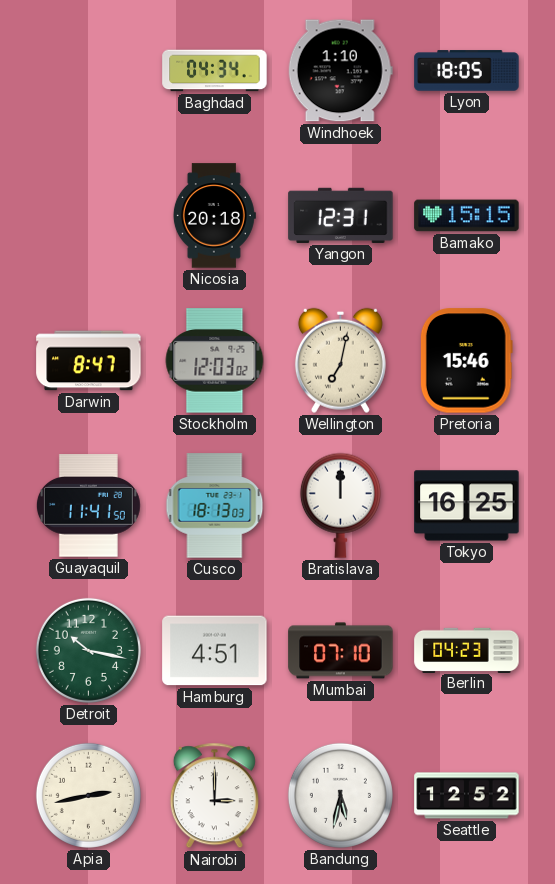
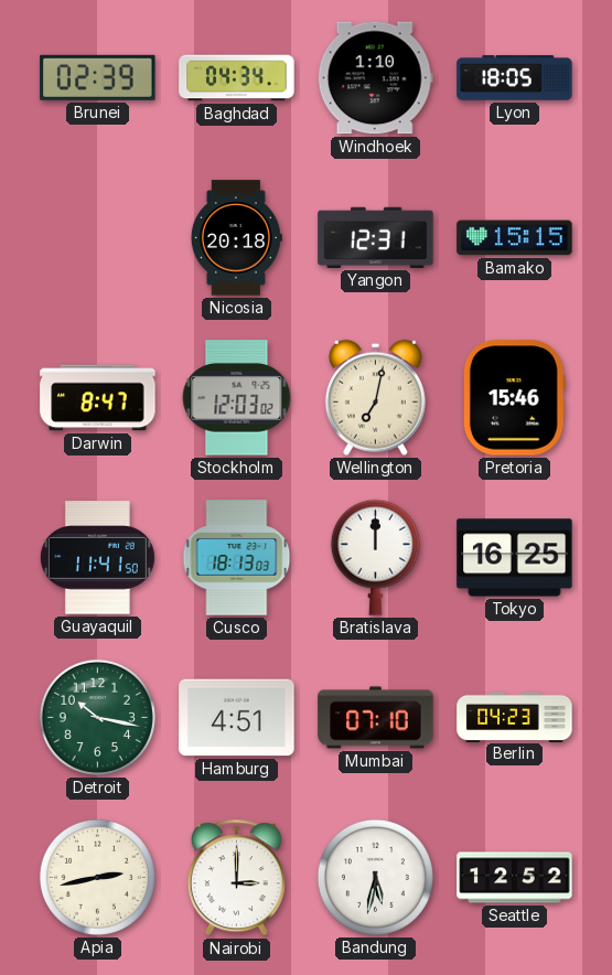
Brunei: none -> 02:39 (98, 77)
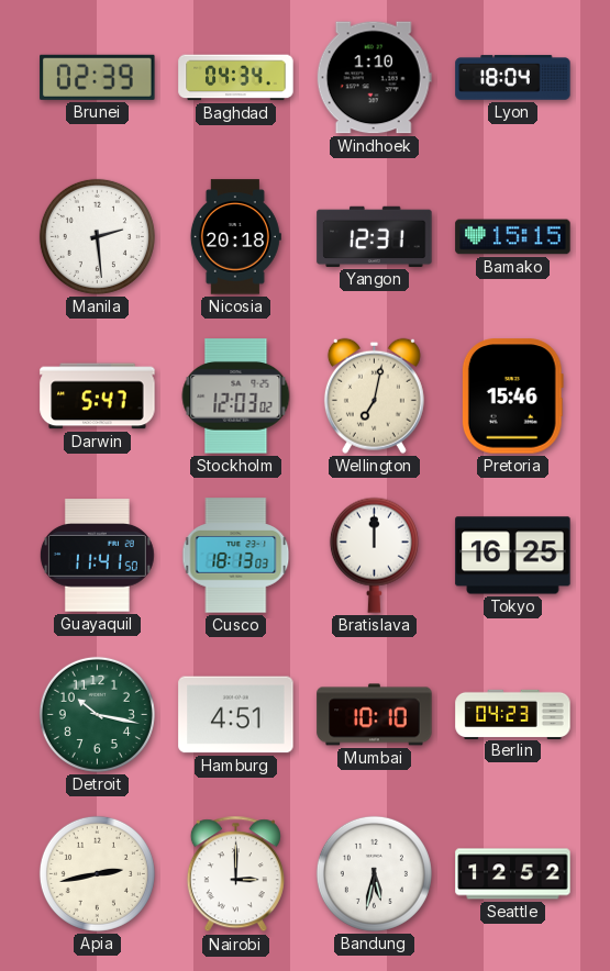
Lyon: 18:05 -> 18:04 (513, 78)
Manila: none -> 2:29 (97, 236)
Darwin: 8:47 -> 5:47 (98, 397)
Mumbai: 07:10 -> 10:10 (375, 715)
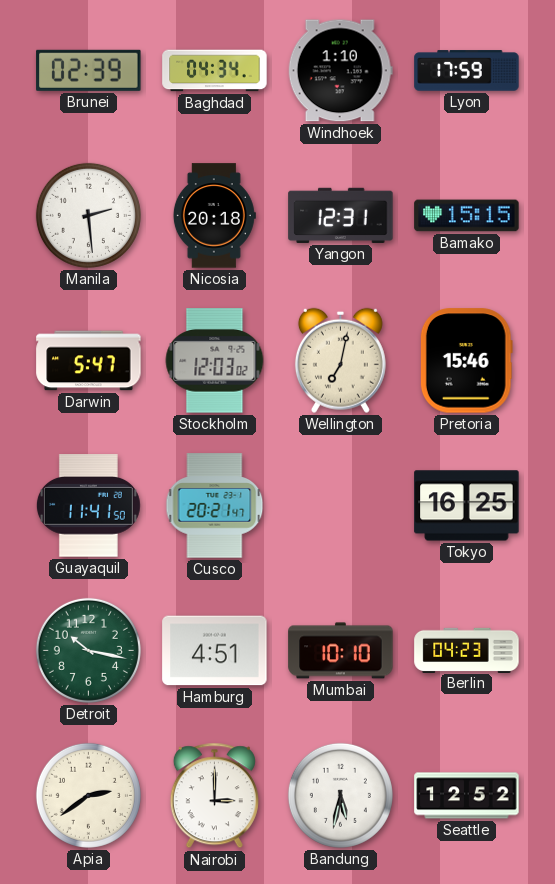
Lyon: 18:04 -> 17:59 (467, 71)
Cusco: 18:13 -> 20:21 (215, 506)
Bratislava: 12:00 -> none (374, 555)
Apia: 2:43 -> 2:39 (88, 795)
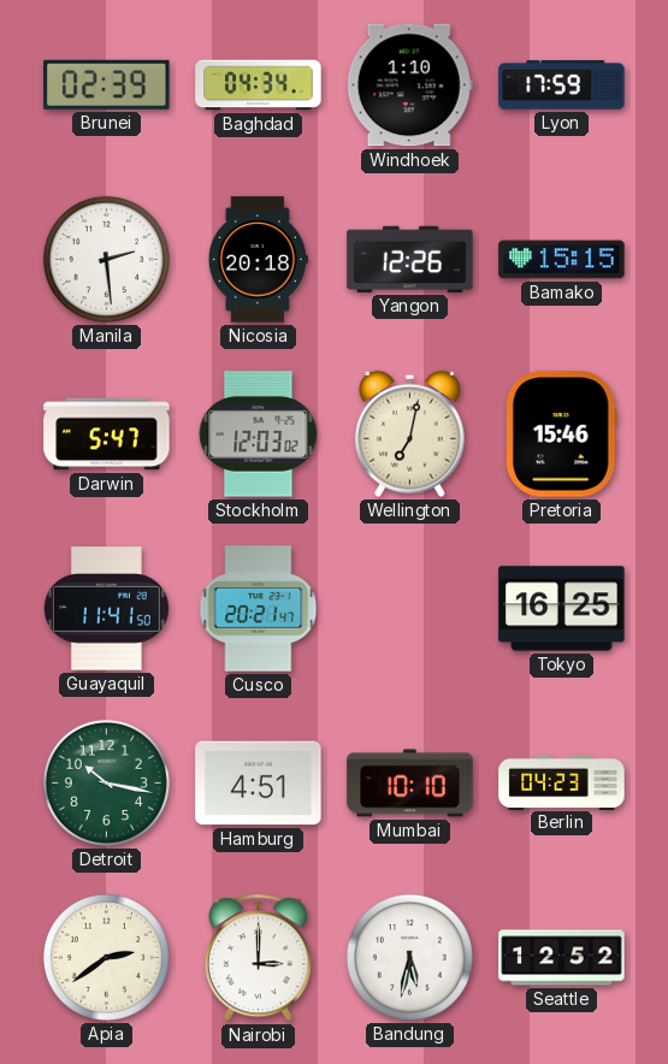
Yangon: 12:31 -> 12:26 (410, 259)
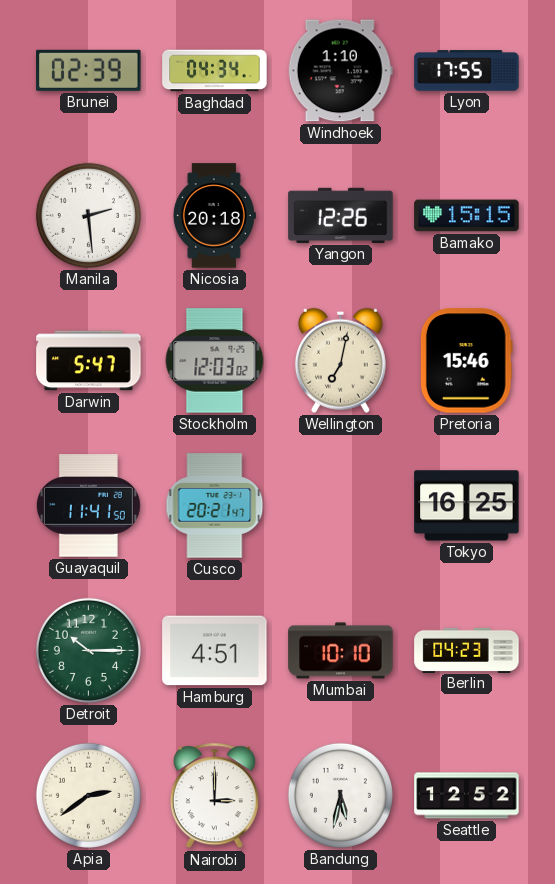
Lyon: 17:59 -> 17:55 (467, 71)
Detroit: 10:17 -> 10:15 (88, 650)
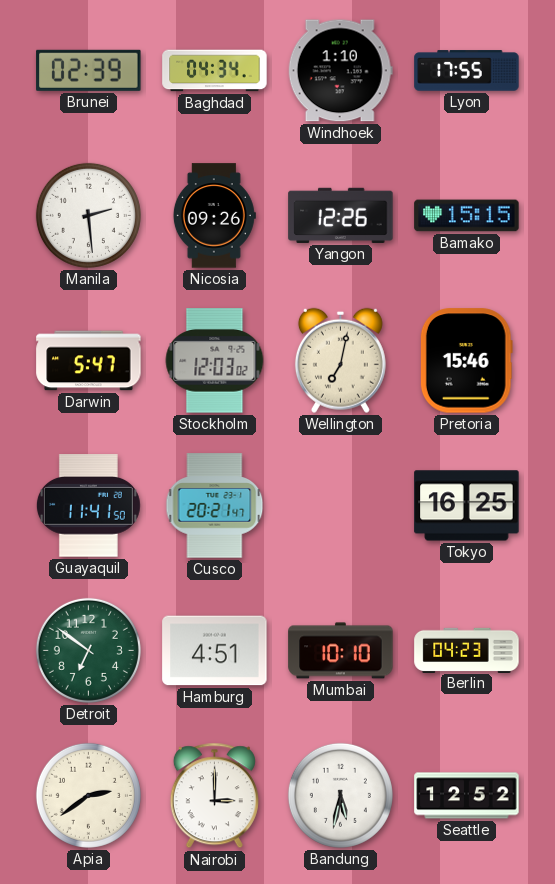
Nicosia: 20:18 -> 09:26 (214, 216)
Detroit: 10:15 -> 6:51 (88, 650)
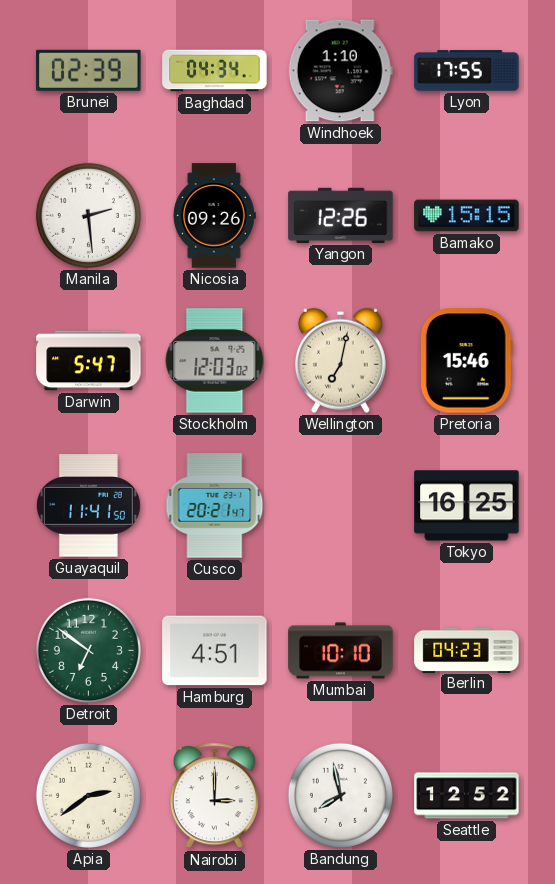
Bandung: 5:32 -> 7:58 (340, 795)
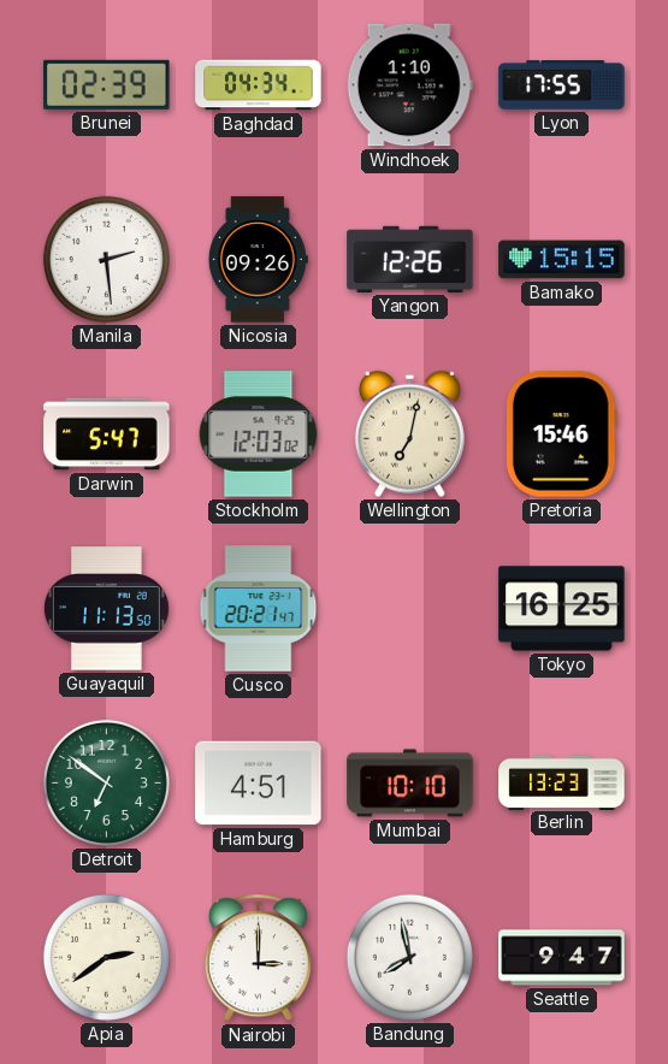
Guayaquil: 11:41 -> 11:13 (106, 609)
Berlin: 04:23 -> 13:23 (562, 782)
Seattle: 12:52 -> 9:47 (562, 958)
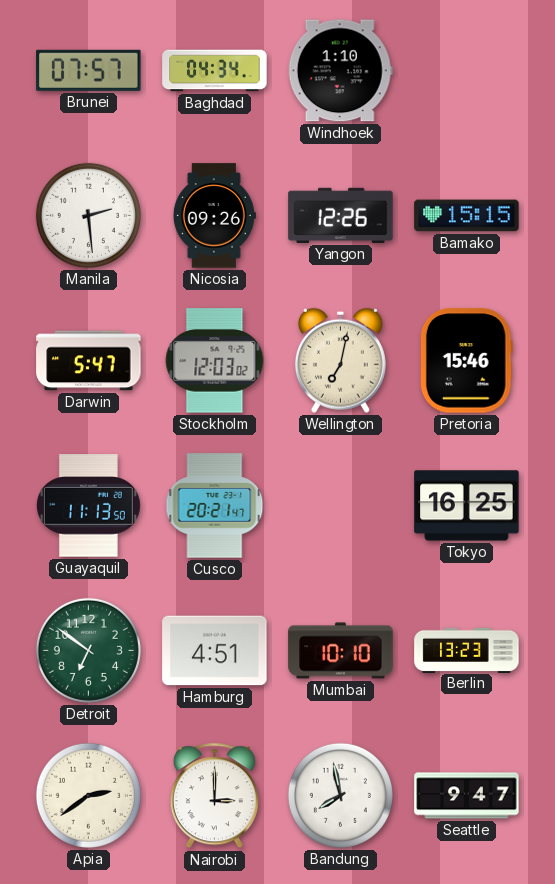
Brunei: 02:39 -> 07:57 (89, 70)
Lyon: 17:55 -> none (562, 85)
